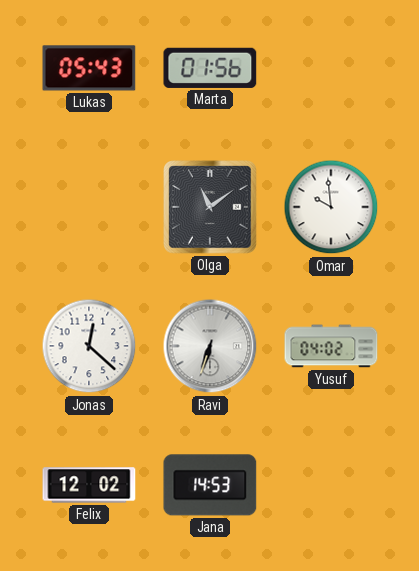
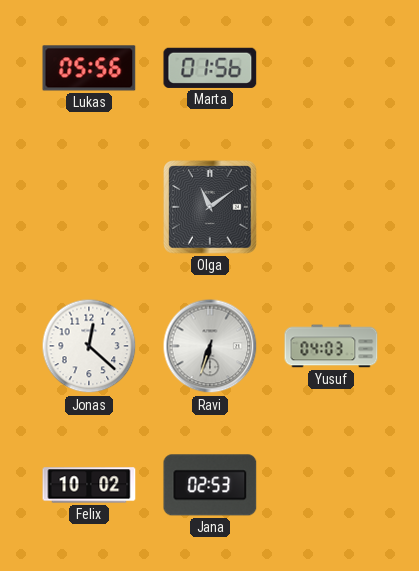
Lukas: 05:43 -> 05:56 (89, 68)
Omar: 9:59 -> none (331, 207)
Yusuf: 04:02 -> 04:03 (331, 346)
Felix: 12:02 -> 10:02 (89, 485)
Jana: 14:53 -> 02:53 (210, 485)
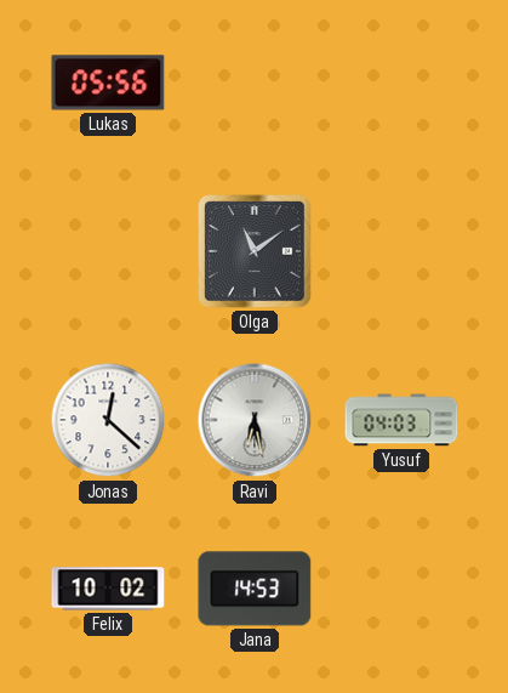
Marta: 01:56 -> none (210, 68)
Ravi: 6:33 -> 6:28 (255, 420)
Jana: 02:53 -> 14:53 (255, 589)
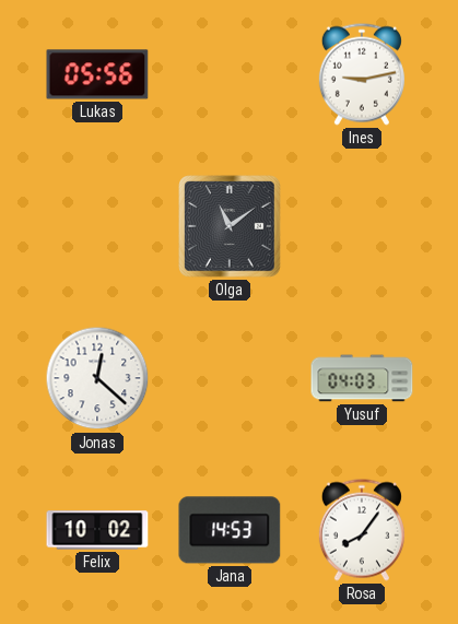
Ines: none -> 9:13 (362, 74)
Ravi: 6:28 -> none (255, 420)
Rosa: none -> 8:06 (362, 530)
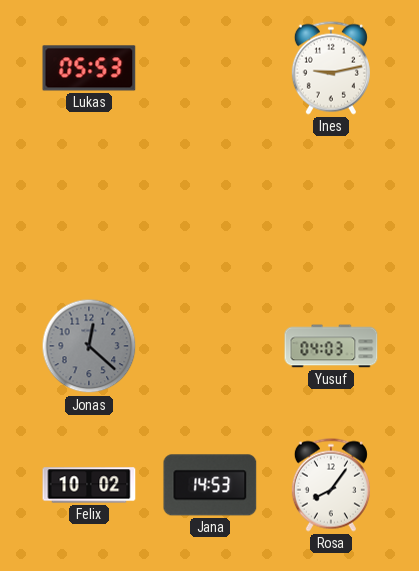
Lukas: 05:56 -> 05:53 (89, 68)
Olga: 11:09 -> none (230, 226)
Jonas dial: white -> grey (89, 346)
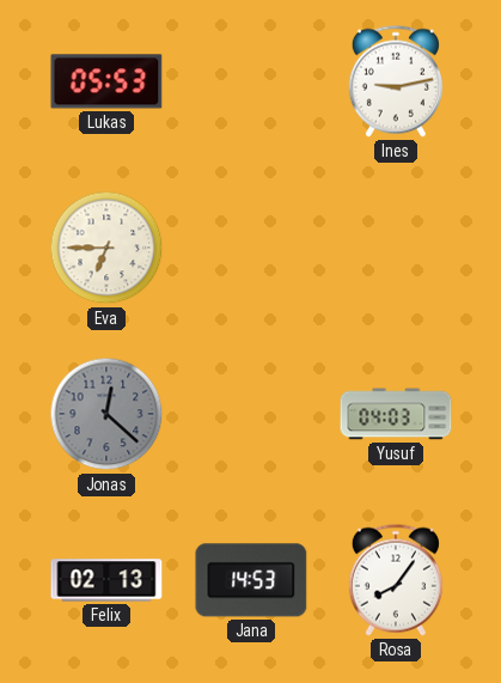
Eva: none -> 6:45 (106, 248)
Felix: 10:02 -> 02:13 (106, 580)
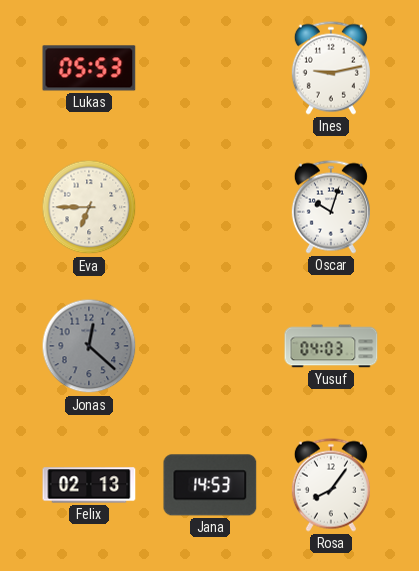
Oscar: none -> 10:03 (331, 207)
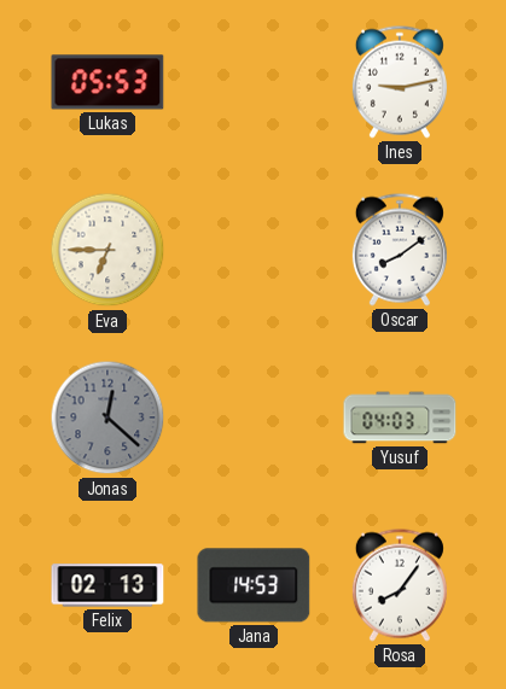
Oscar: 10:03 -> 8:09 (400, 250)
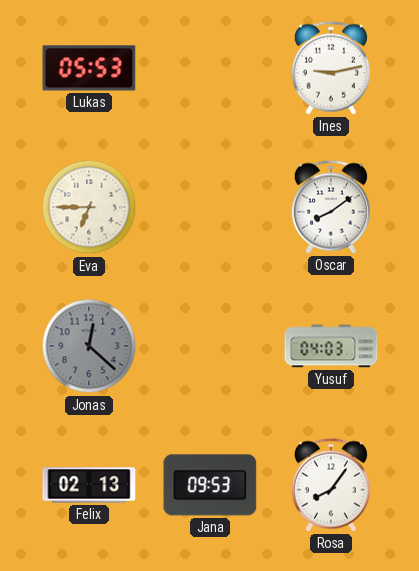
Jana: 14:53 -> 09:53 (210, 485)
